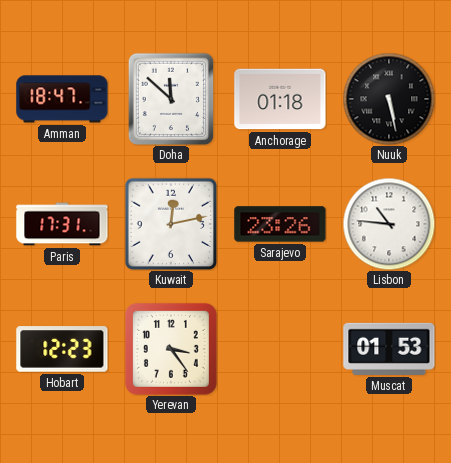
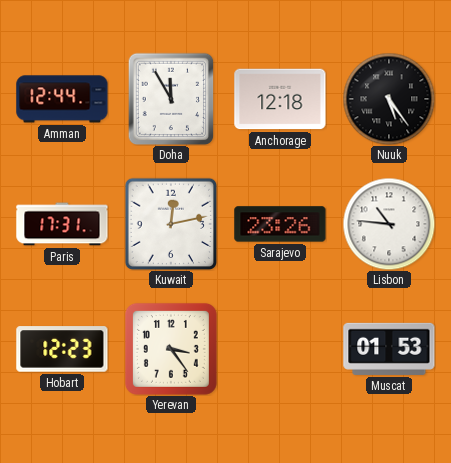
Amman: 18:47 -> 12:44 (62, 99)
Doha: 11:52 -> 11:55 (171, 99)
Anchorage: 01:18 -> 12:18 (280, 99)
Nuuk: 5:28 -> 5:24 (389, 99)
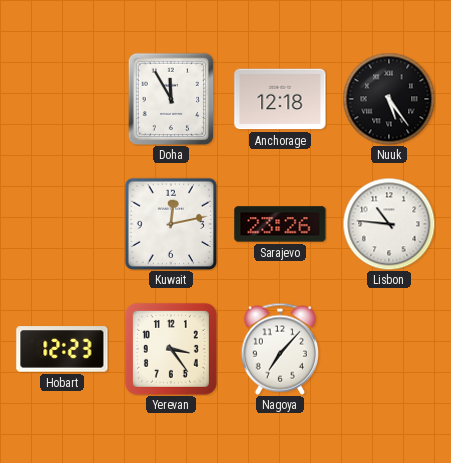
Amman: 12:44 -> none (62, 99)
Paris: 17:31 -> none (62, 224)
Nagoya: none -> 7:07 (280, 349)
Muscat: 01:53 -> none (389, 349)
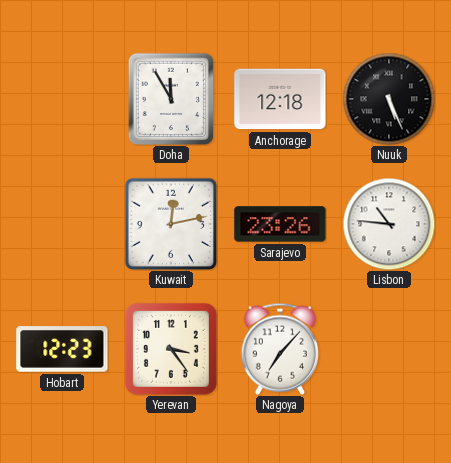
Nuuk: 5:24 -> 5:26 (389, 99)
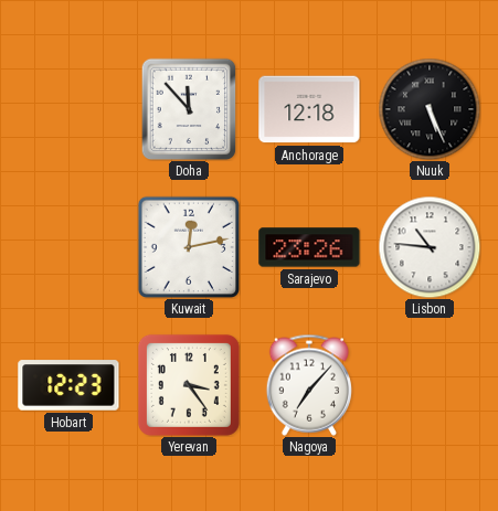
Doha: 11:55 -> 11:53 (189, 109)
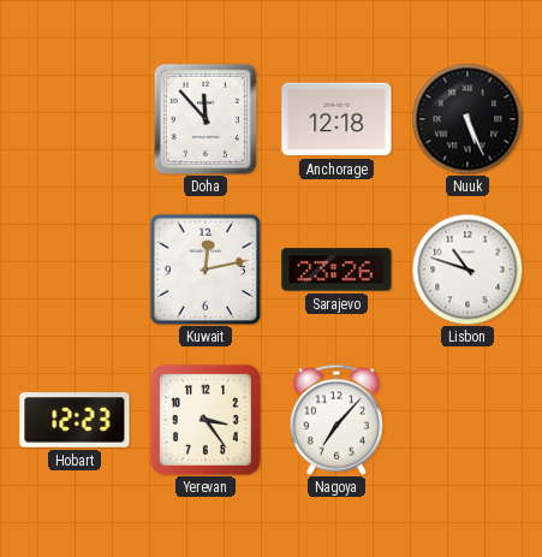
Lisbon: 10:46 -> 10:48 (467, 269)
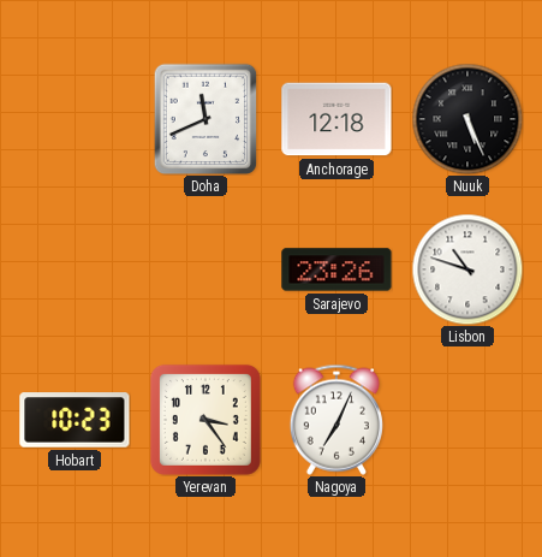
Doha: 11:53 -> 11:41 (206, 119)
Kuwait: 12:13 -> none (204, 268)
Hobart: 12:23 -> 10:23 (75, 420)
Nagoya: 7:07 -> 7:04 (336, 420)
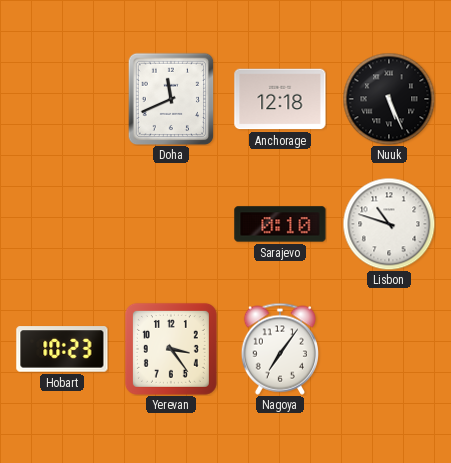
Sarajevo: 23:26 -> 0:10 (280, 224)
Nagoya: 7:04 -> 7:06 (280, 349)
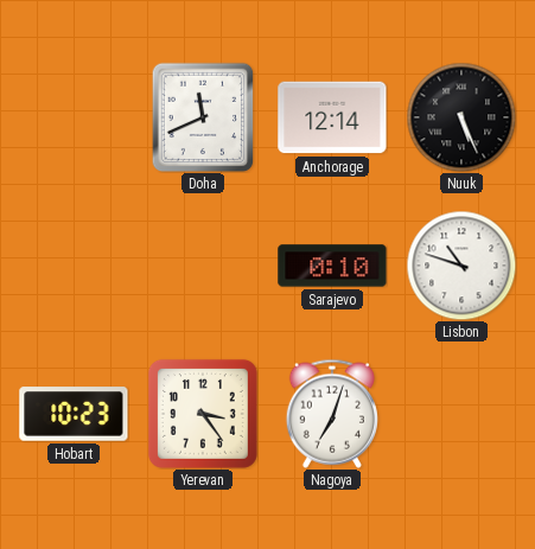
Anchorage: 12:18 -> 12:14 (332, 117)
Nagoya: 7:06 -> 7:03 (332, 414)
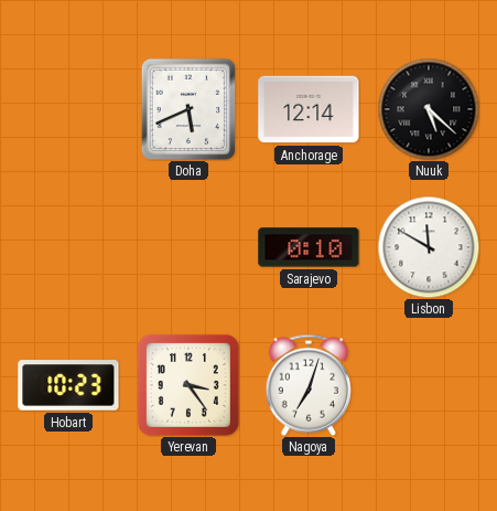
Doha: 11:41 -> 5:41 (188, 109)
Nuuk: 5:26 -> 5:22 (429, 109)
Lisbon: 10:48 -> 11:50 (429, 247)
